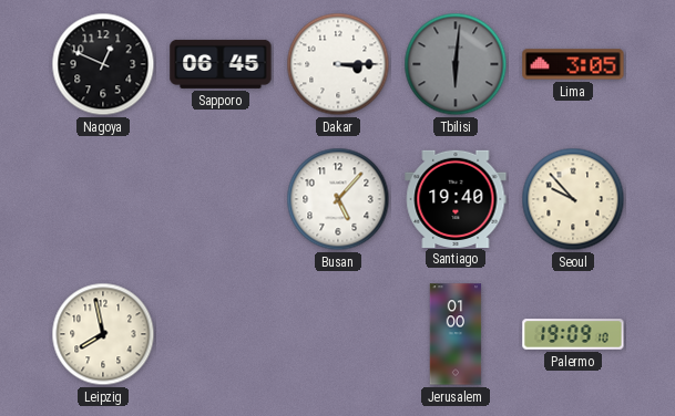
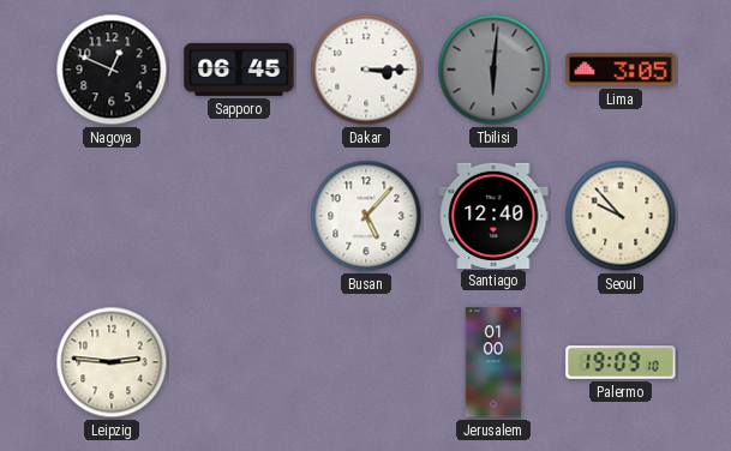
Santiago: 19:40 -> 12:40 (493, 215)
Leipzig: 7:58 -> 2:46 (112, 362)
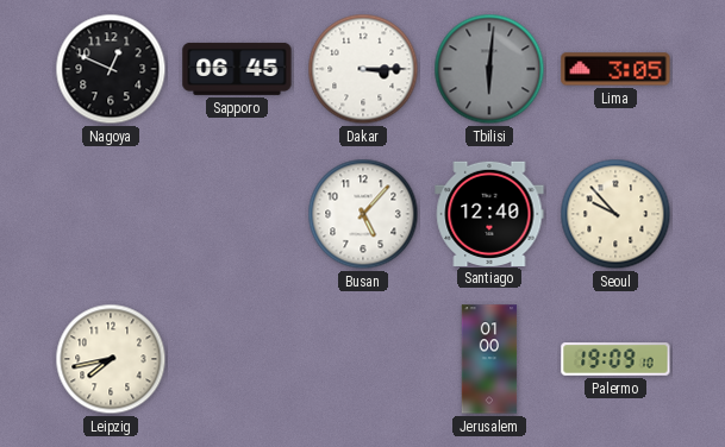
Leipzig: 2:46 -> 7:43 (111, 359)
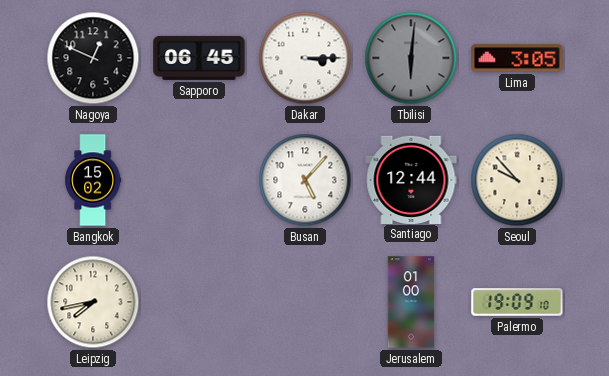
Bangkok: none -> 15:02 (93, 180)
Santiago: 12:40 -> 12:44 (411, 179)
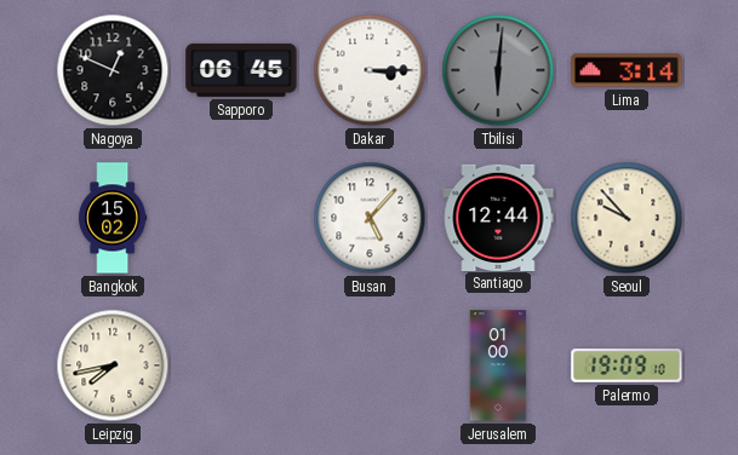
Lima: 3:05 -> 3:14 (627, 70)
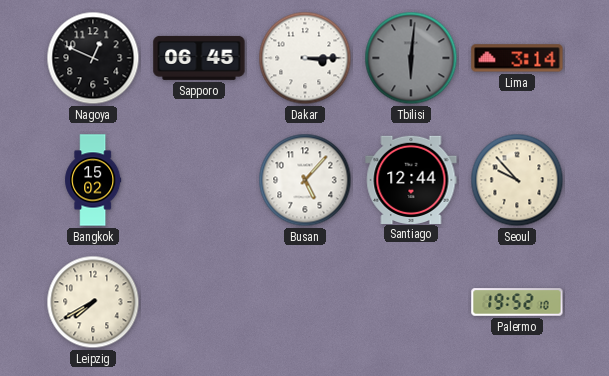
Leipzig: 7:43 -> 7:40 (93, 302)
Jerusalem: 01:00 -> none (498, 365)
Palermo: 19:09 -> 19:52 (517, 302)
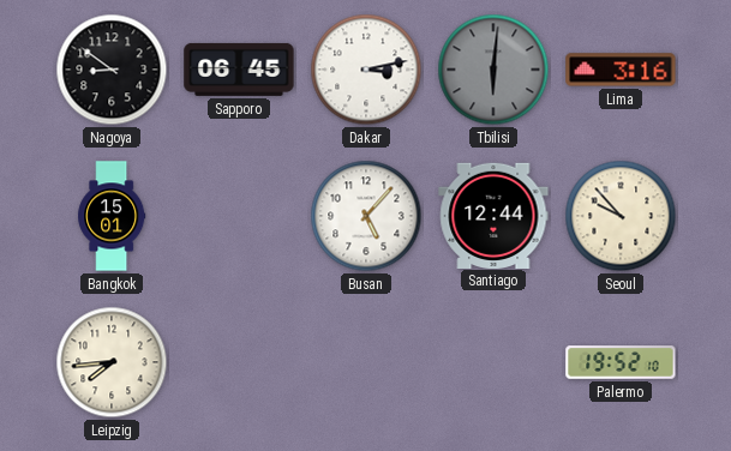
Nagoya: 12:49 -> 8:51 (112, 70)
Dakar: 3:15 -> 3:13 (366, 70)
Lima: 3:14 -> 3:16 (621, 70)
Bangkok: 15:02 -> 15:01 (112, 216)
Leipzig: 7:40 -> 7:44 (112, 362)
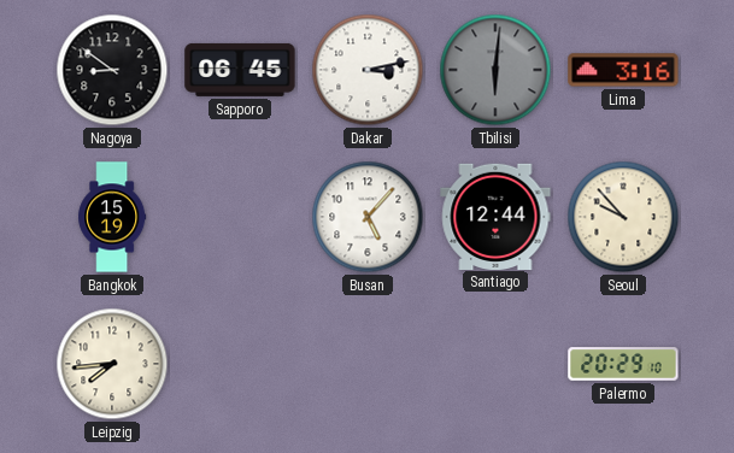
Bangkok: 15:01 -> 15:19 (112, 217)
Palermo: 19:52 -> 20:29 (623, 364)
